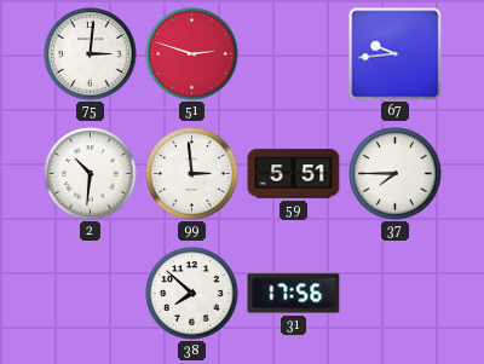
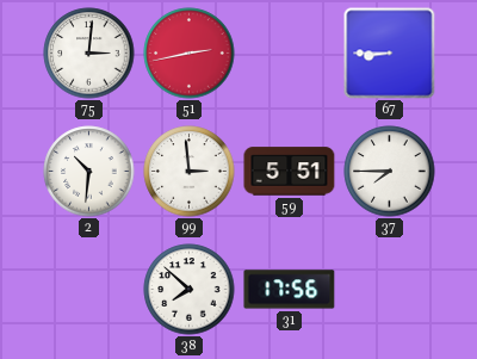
51: 2:48 -> 2:43 (190, 54)
67: 9:44 -> 8:45 (390, 54)
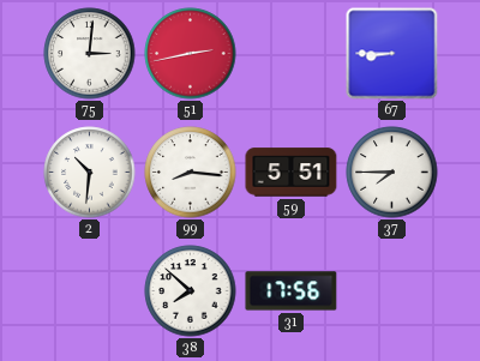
99: 2:59 -> 8:16 (191, 173)
